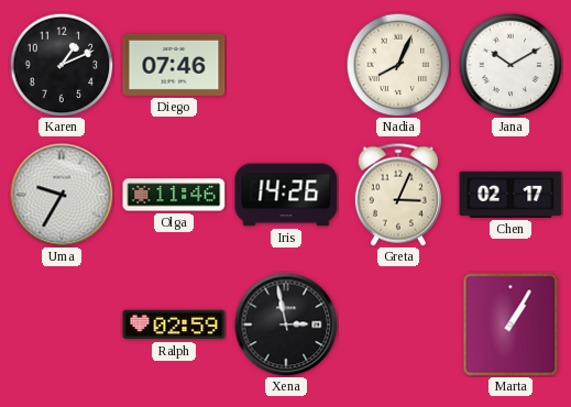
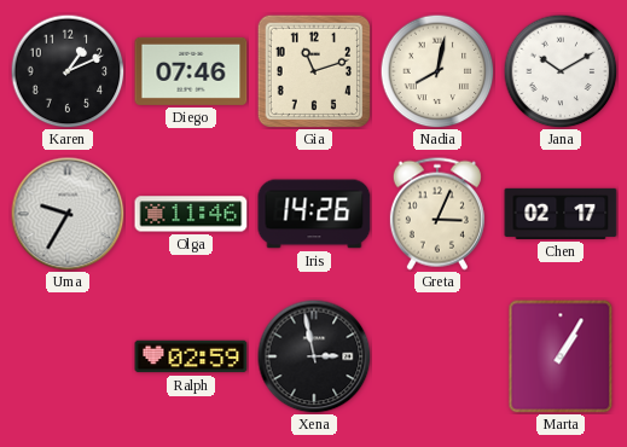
Gia: none -> 11:12 (313, 70)
Nadia: 8:04 -> 8:02 (437, 71)
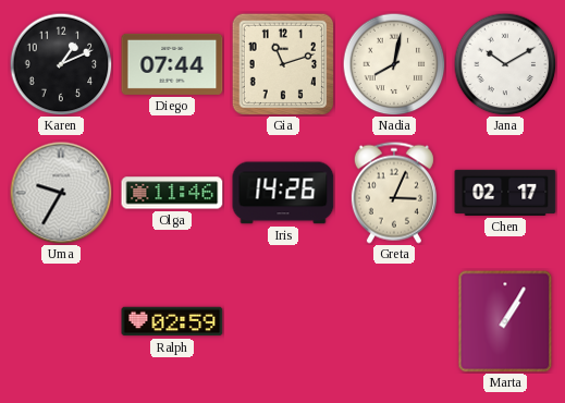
Diego: 07:46 -> 07:44 (172, 64)
Xena: 2:58 -> none (314, 356)
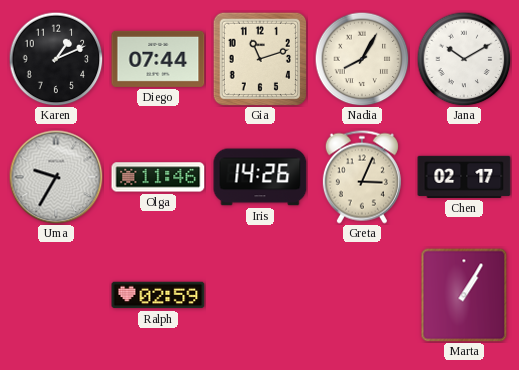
Nadia: 8:02 -> 8:05 (362, 59)
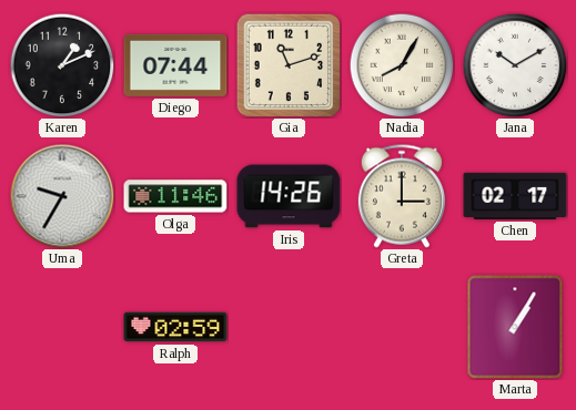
Greta: 3:04 -> 3:00 (402, 196)
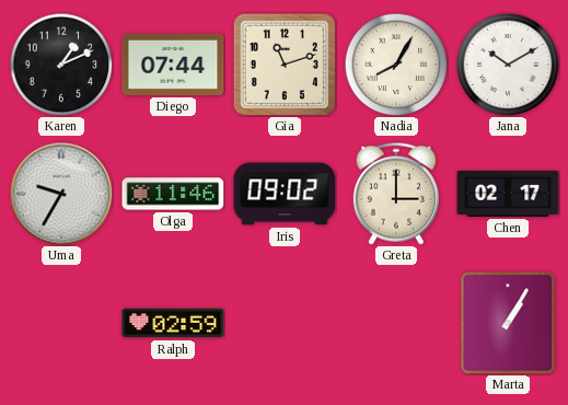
Iris: 14:26 -> 09:02 (285, 194)
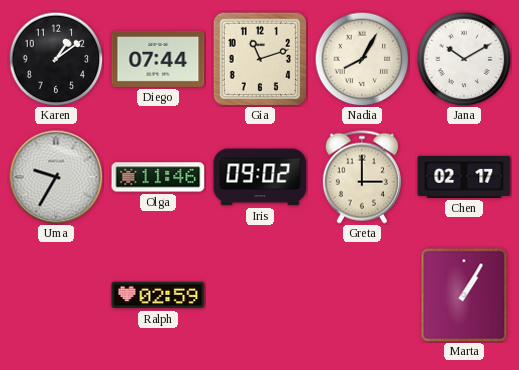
Karen: 1:11 -> 1:09 (56, 59)
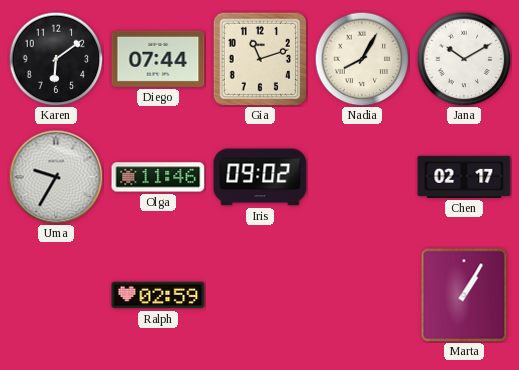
Karen: 1:09 -> 6:09 (56, 59)
Greta: 3:00 -> none (362, 177)
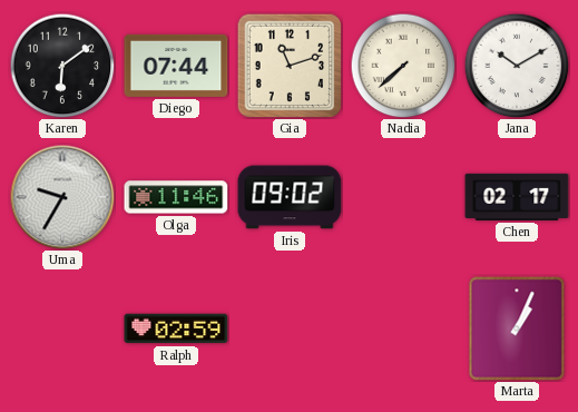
Nadia: 8:05 -> 7:38 (403, 66)
Marta: 1:05 -> 1:04 (517, 328)
